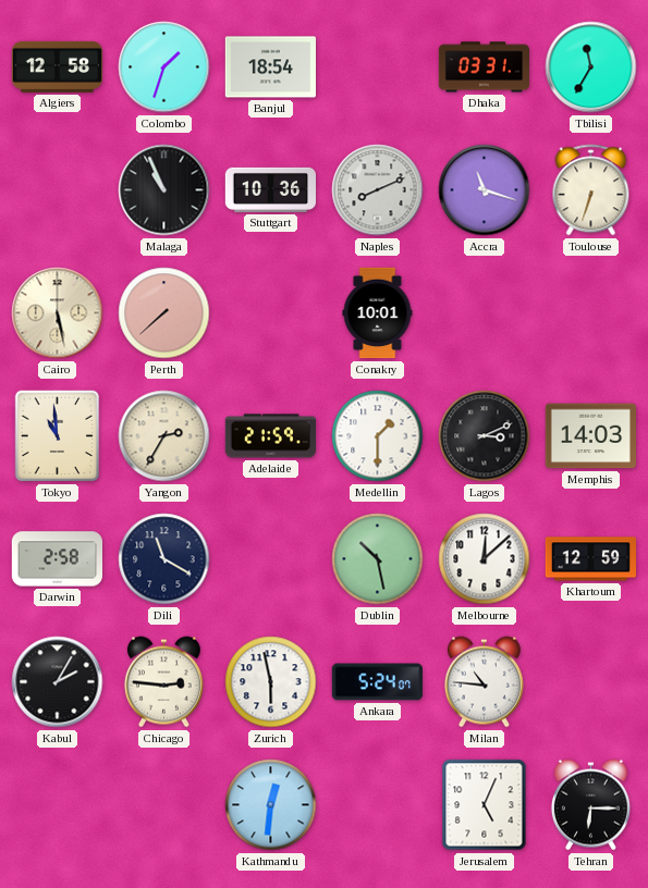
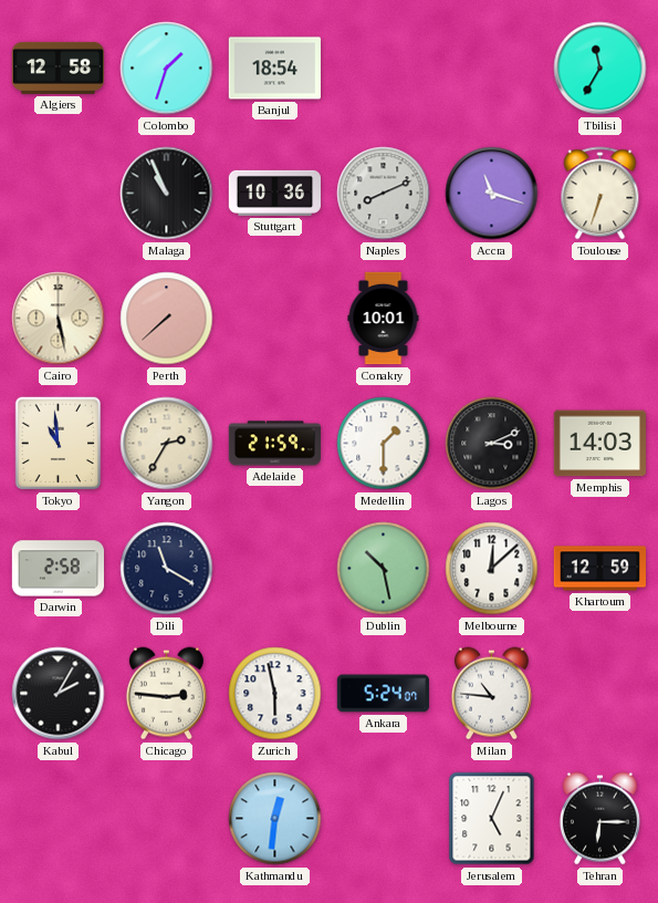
Dhaka: 03:31 -> none (484, 67)
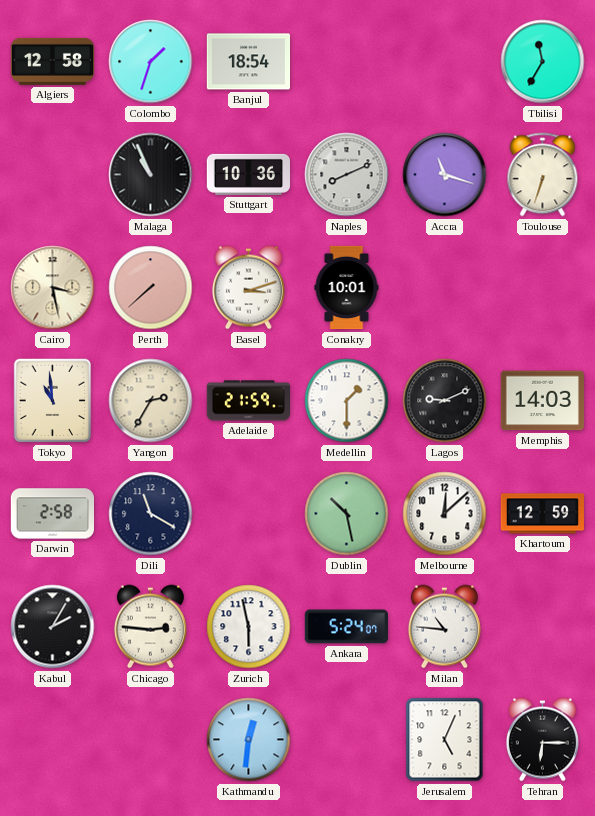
Cairo: 5:28 -> 3:28 (53, 288)
Basel: none -> 3:12 (248, 288)
Lagos: 3:11 -> 9:11 (445, 401)
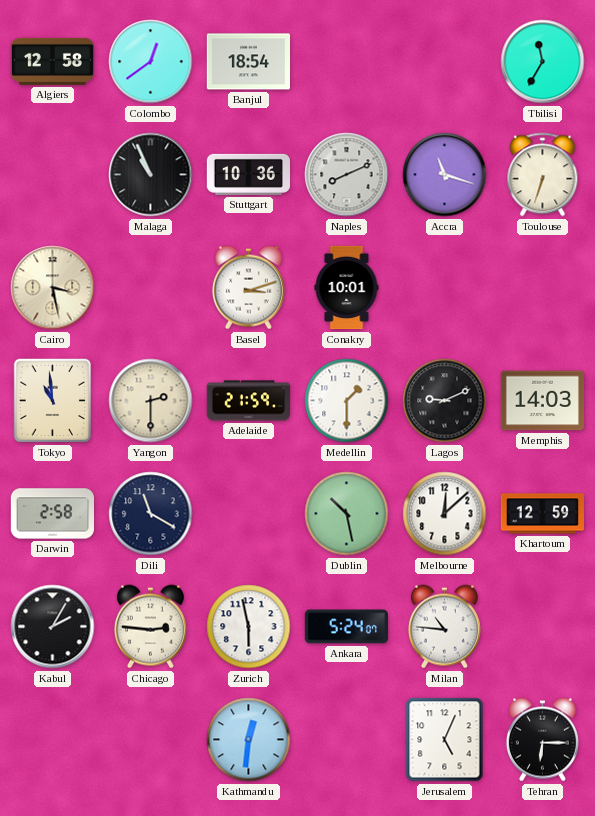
Colombo: 1:33 -> 12:39 (151, 62)
Perth: 7:38 -> none (151, 288)
Yangon: 2:35 -> 2:30 (151, 401)
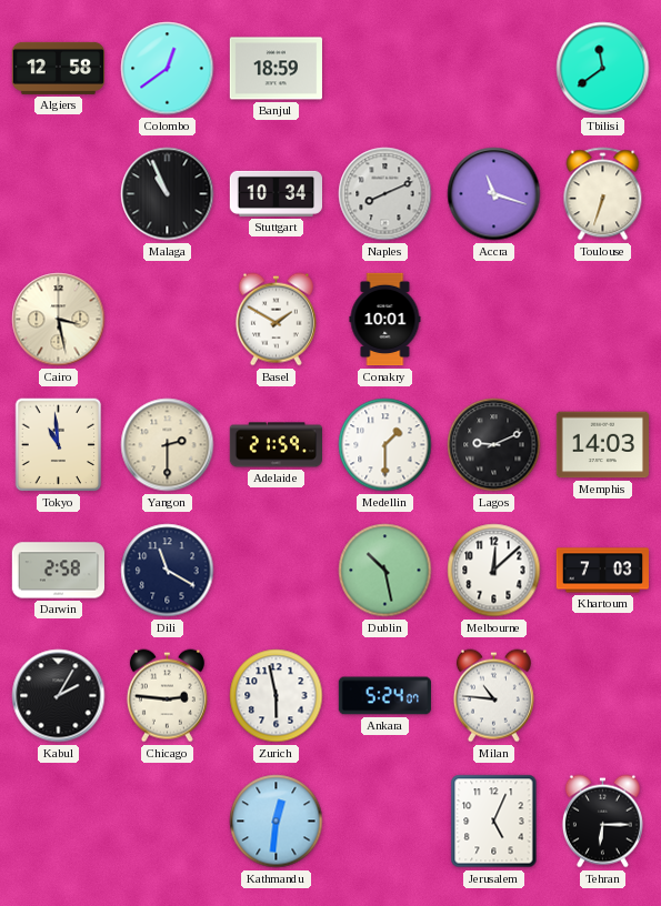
Banjul: 18:54 -> 18:59 (276, 69)
Tbilisi: 11:35 -> 11:39 (603, 69)
Stuttgart: 10:36 -> 10:34 (276, 193)
Basel: 3:12 -> 1:50 (276, 320)
Khartoum: 12:59 -> 7:03 (602, 571)
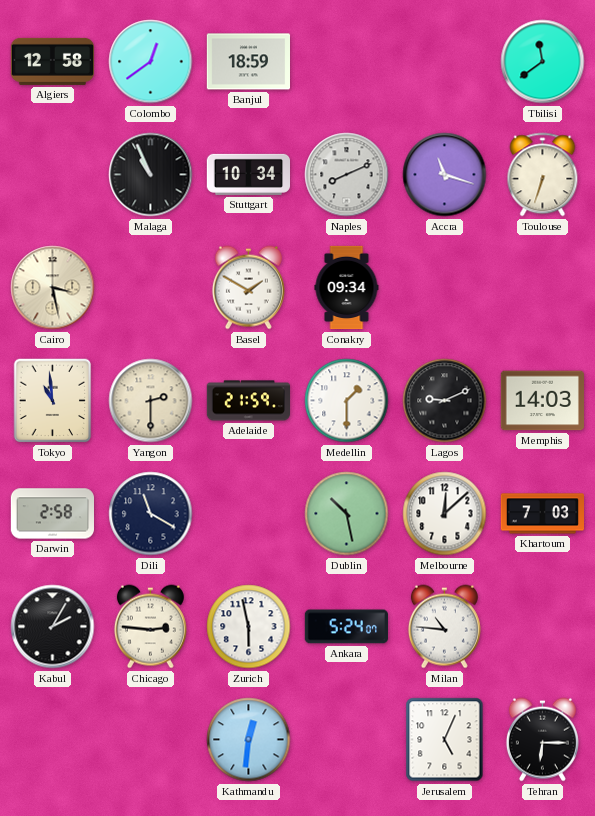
Conakry: 10:01 -> 09:34 (347, 288)
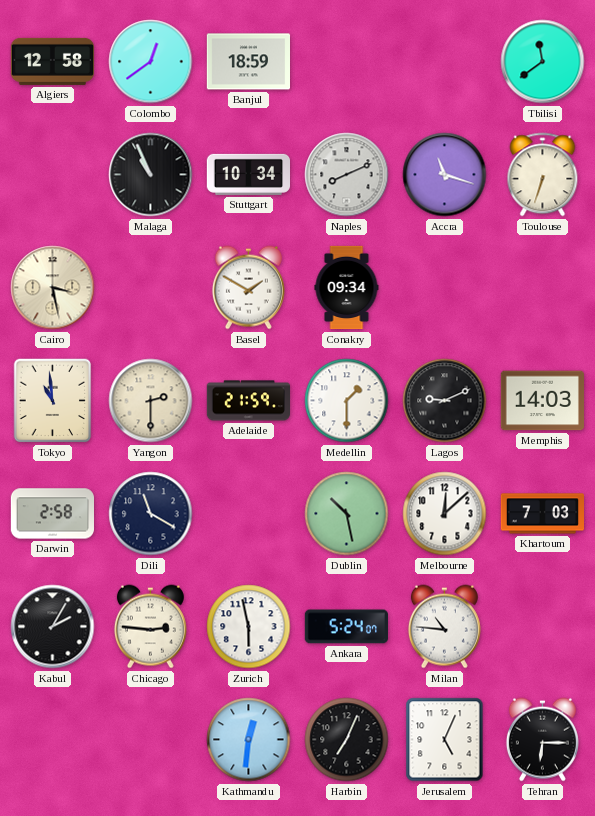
Harbin: none -> 7:04 (347, 740)
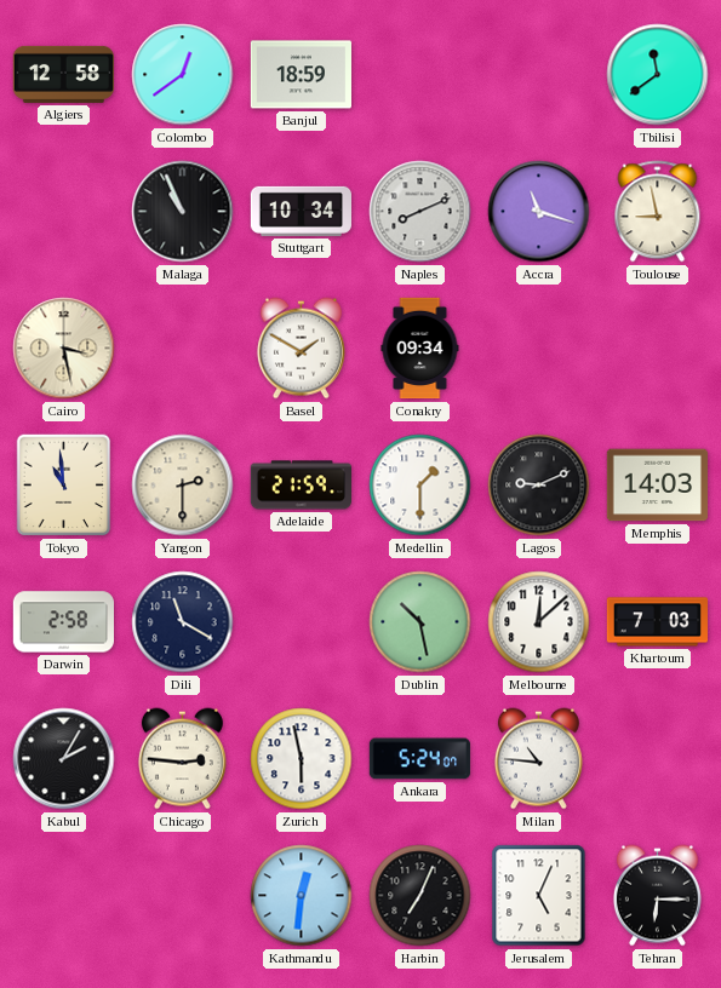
Toulouse: 6:33 -> 8:58 (658, 212)
